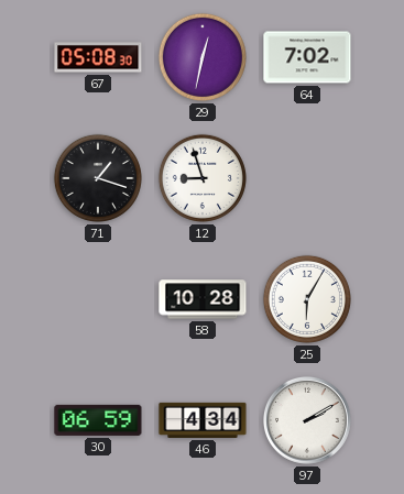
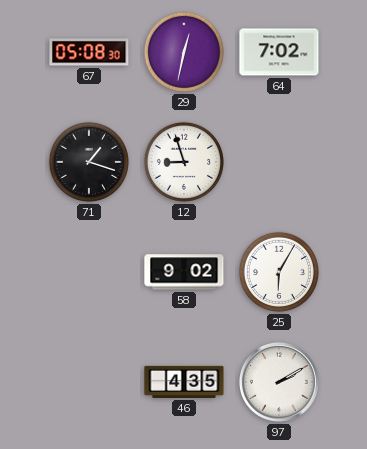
58: 10:28 -> 9:02 (184, 272)
30: 06:59 -> none (98, 420)
46: 4:34 -> 4:35 (184, 382)
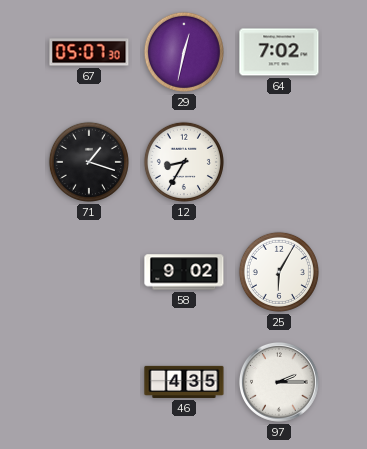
67: 05:08 -> 05:07 (89, 52)
12: 8:57 -> 8:35 (184, 162)
97: 2:10 -> 2:15 (279, 382)
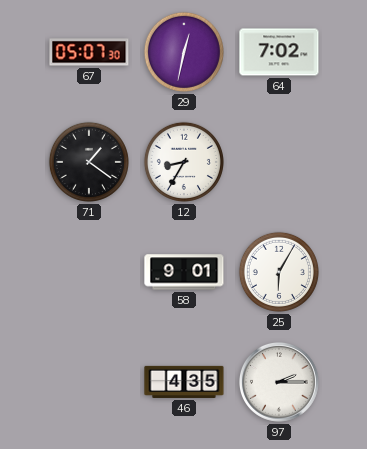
71: 1:18 -> 1:21 (89, 162)
58: 9:02 -> 9:01 (184, 272)
